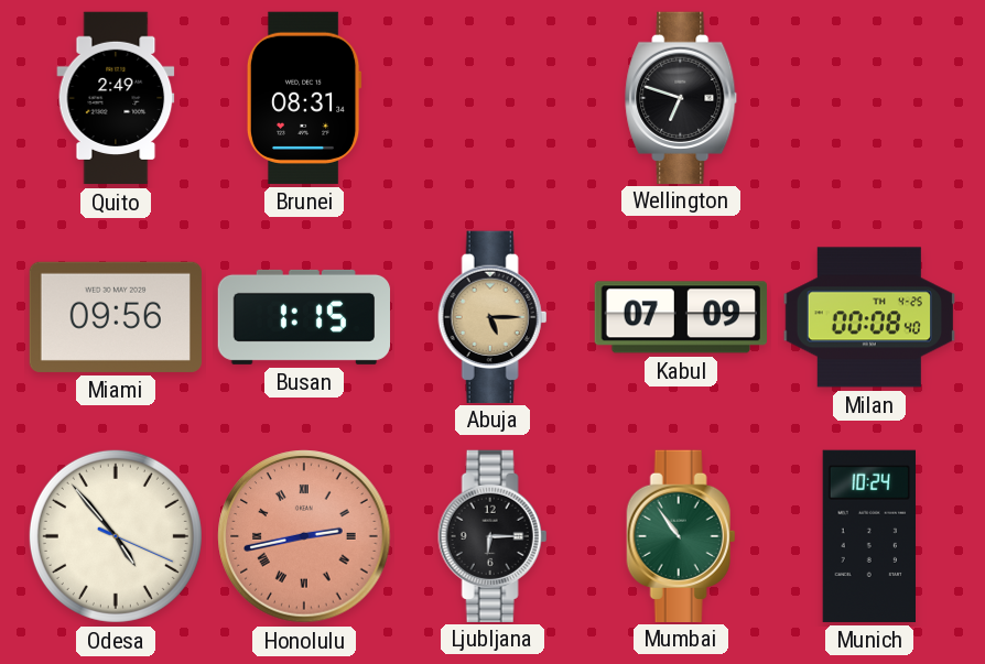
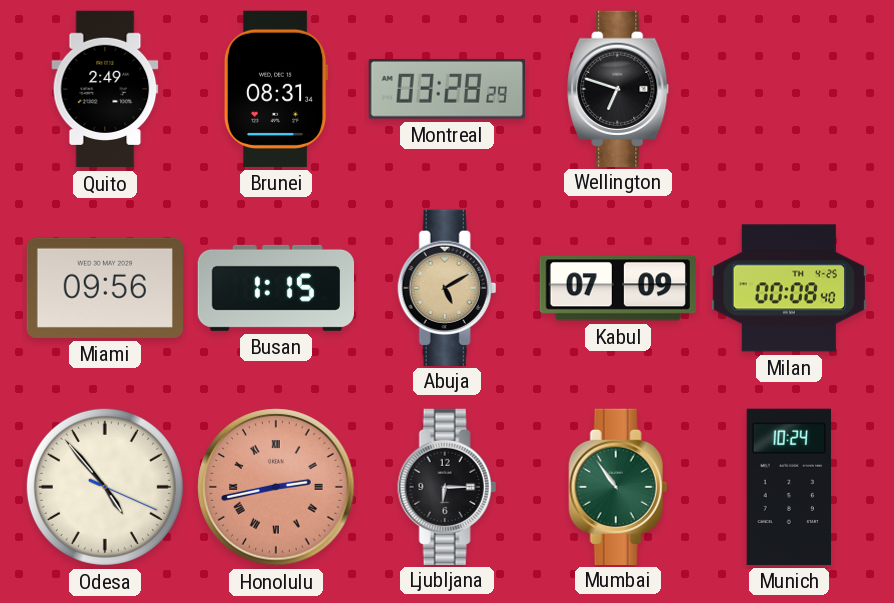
Montreal: none -> 03:28 (447, 89)
Abuja: 5:15 -> 5:10 (447, 287)
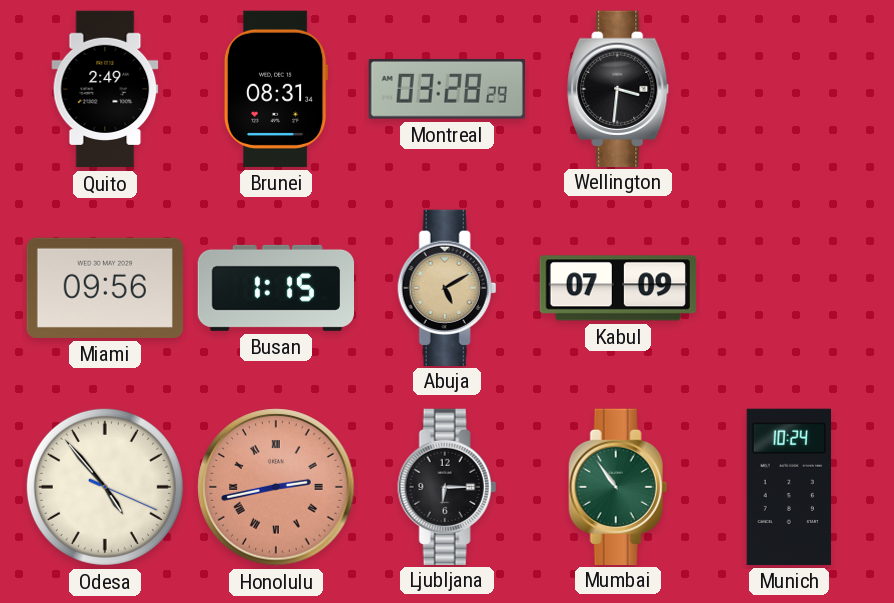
Wellington: 6:48 -> 3:31 (619, 88)
Milan: 00:08 -> none (788, 288)
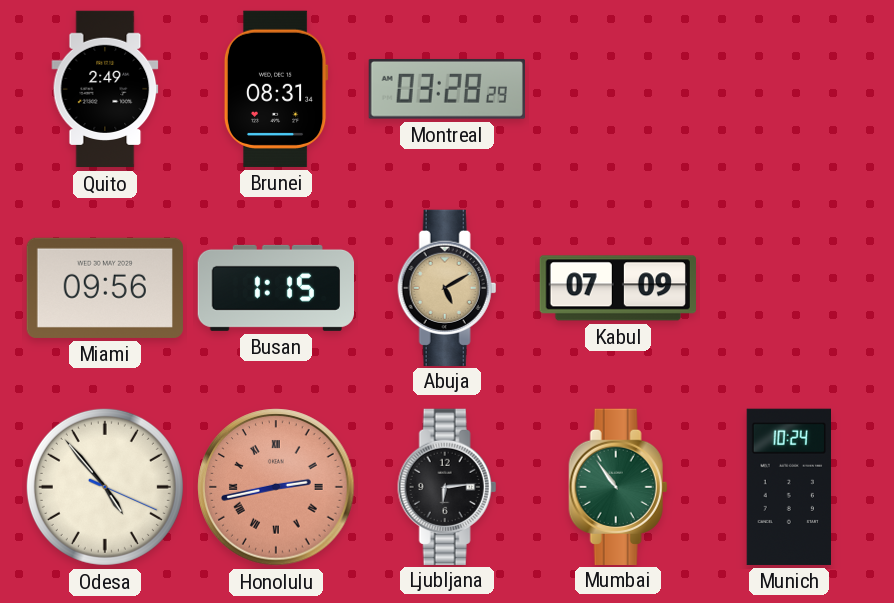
Wellington: 3:31 -> none (619, 88)
Ljubljana: 6:15 -> 6:14 (447, 486)
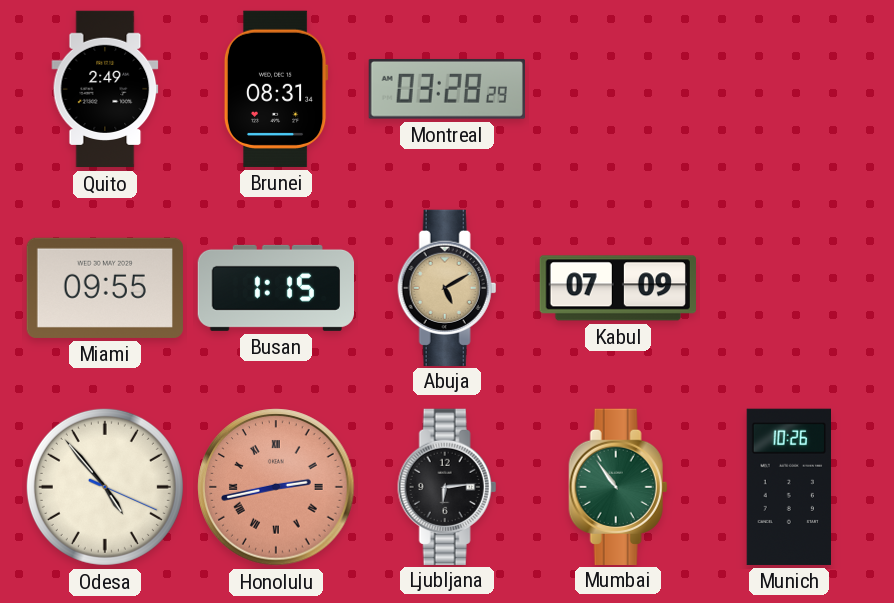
Miami: 09:56 -> 09:55 (105, 288)
Munich: 10:24 -> 10:26 (788, 487)
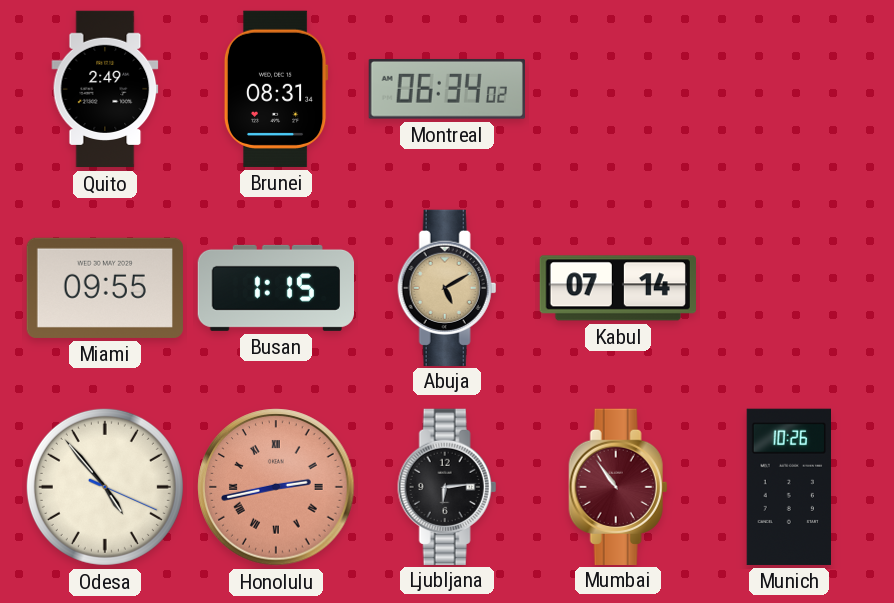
Montreal: 03:28 -> 06:34 (447, 89)
Kabul: 07:09 -> 07:14 (618, 288)
Mumbai dial: green -> burgundy (618, 486)
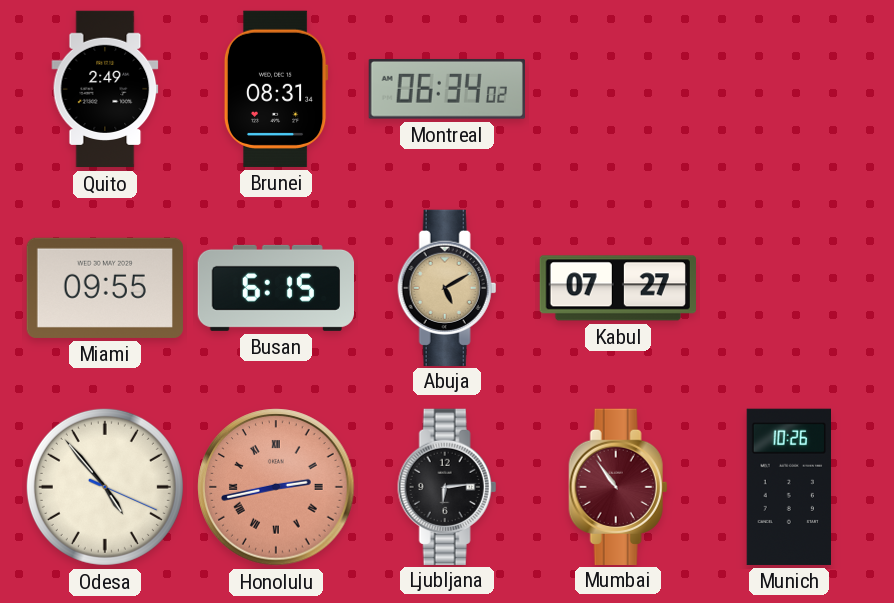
Busan: 1:15 -> 6:15 (276, 288)
Kabul: 07:14 -> 07:27 (618, 288)
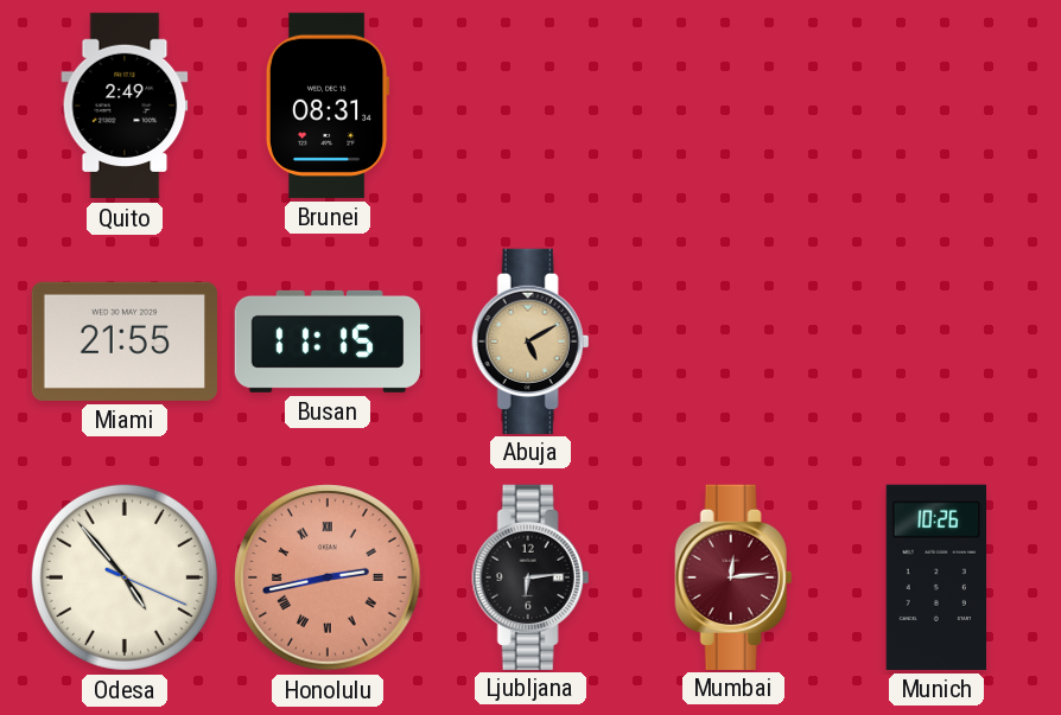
Montreal: 06:34 -> none (447, 89)
Miami: 09:55 -> 21:55 (125, 341)
Busan: 6:15 -> 11:15 (328, 341)
Kabul: 07:27 -> none (618, 288)
Mumbai: 10:54 -> 12:14 (733, 576)
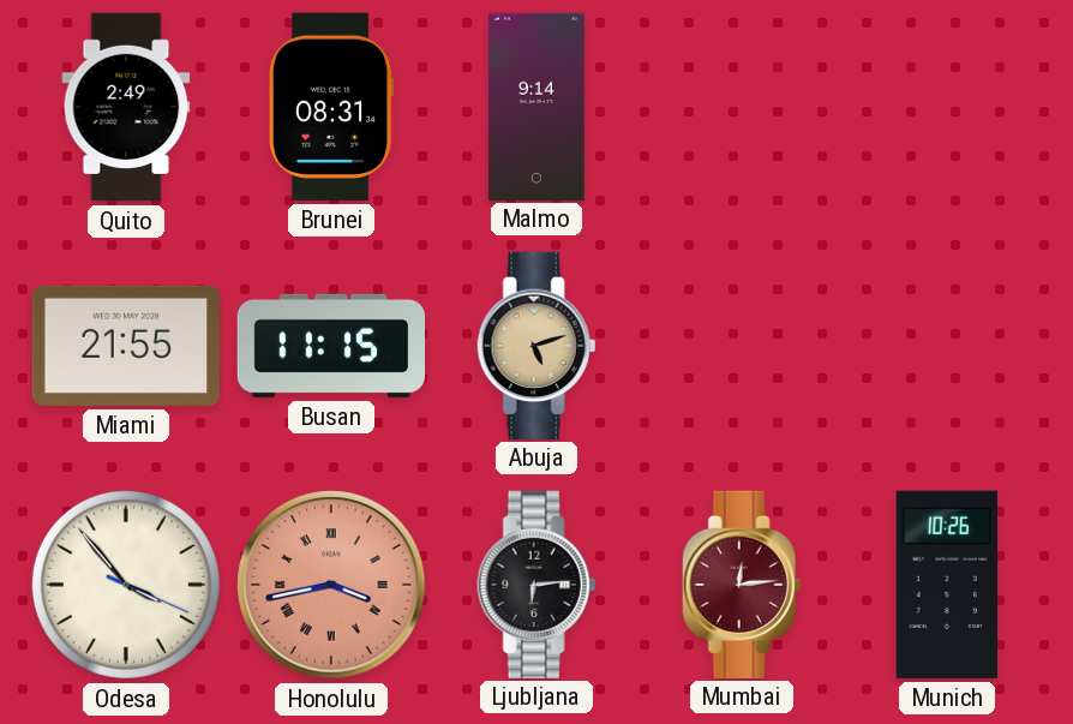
Malmo: none -> 9:14 (538, 106)
Abuja: 5:10 -> 5:12 (536, 345)
Odesa: 4:53 -> 3:53 (126, 585)
Honolulu: 2:43 -> 3:43 (331, 585)
